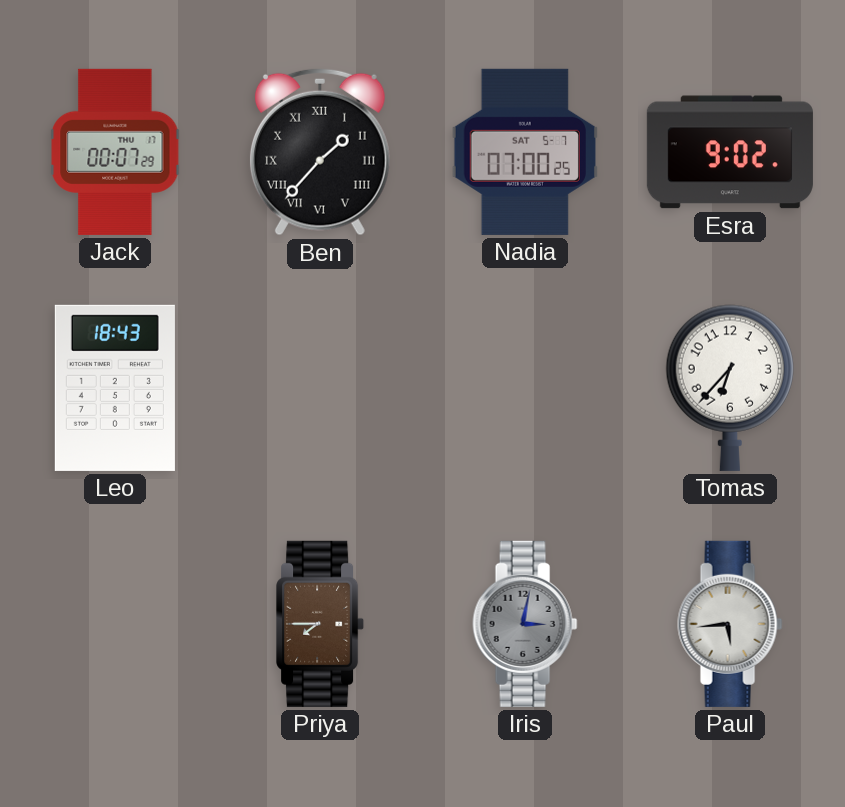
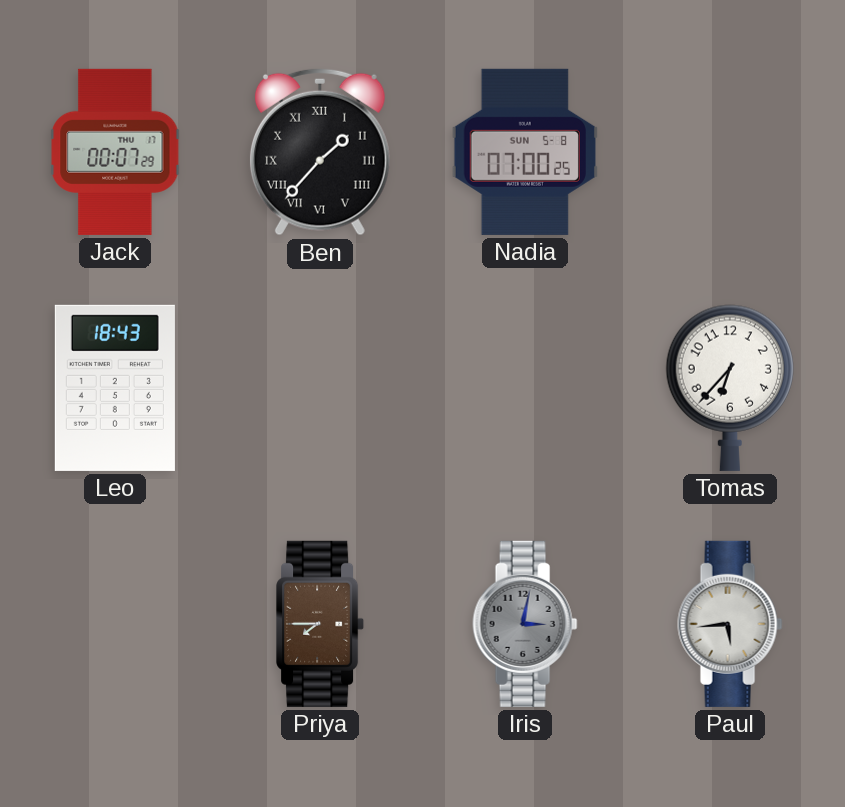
Nadia date: SAT 5-7 -> SUN 5-8 (524, 152)
Esra: 9:02 -> none (730, 152)
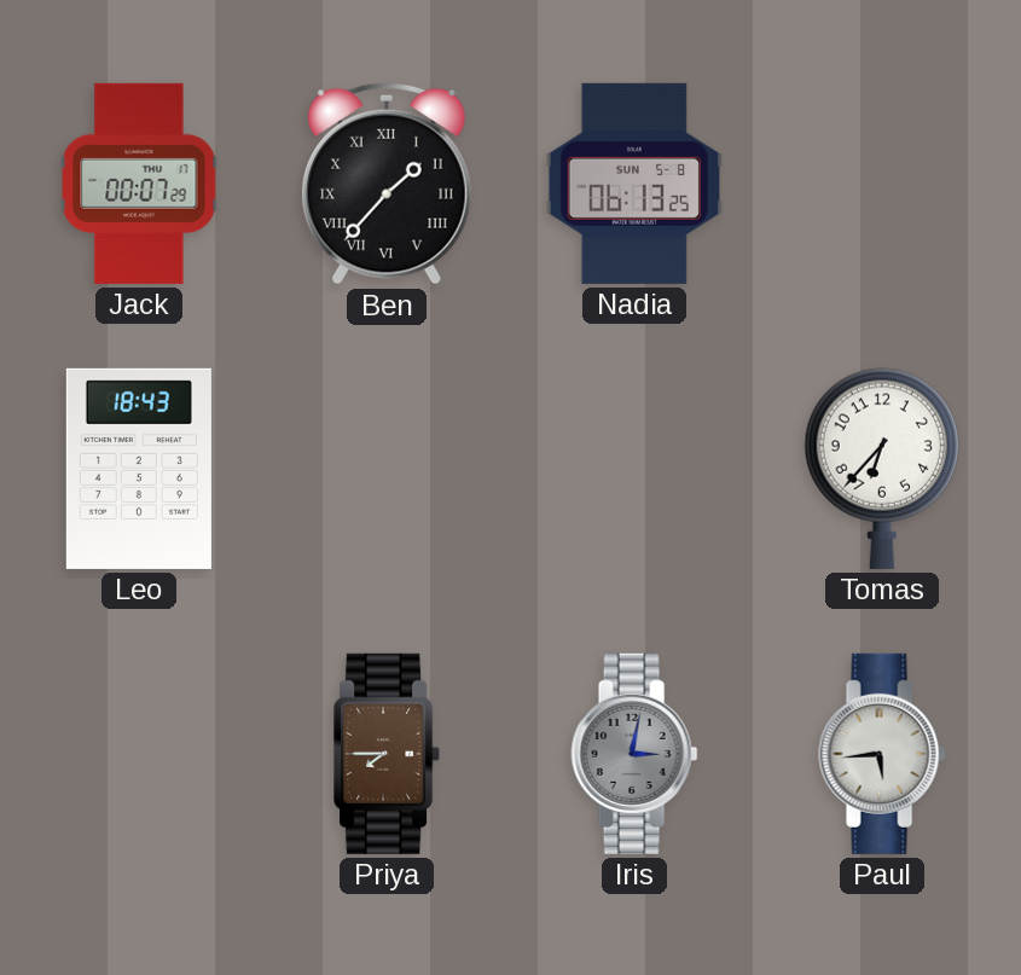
Nadia: 07:00 -> 06:13 (633, 184)
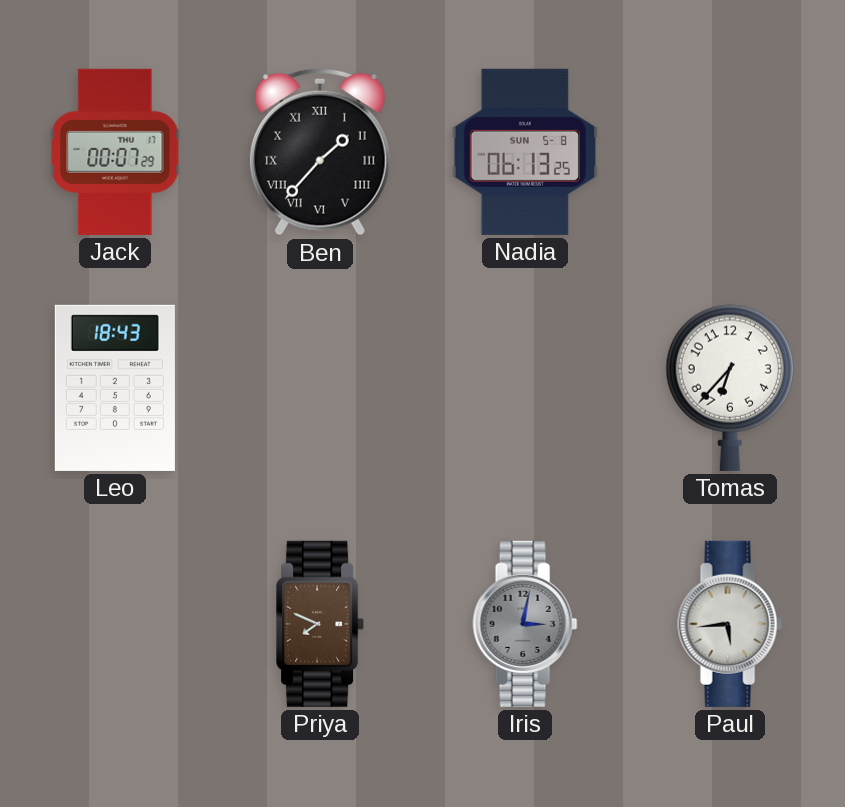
Priya: 7:45 -> 7:49 (321, 624)
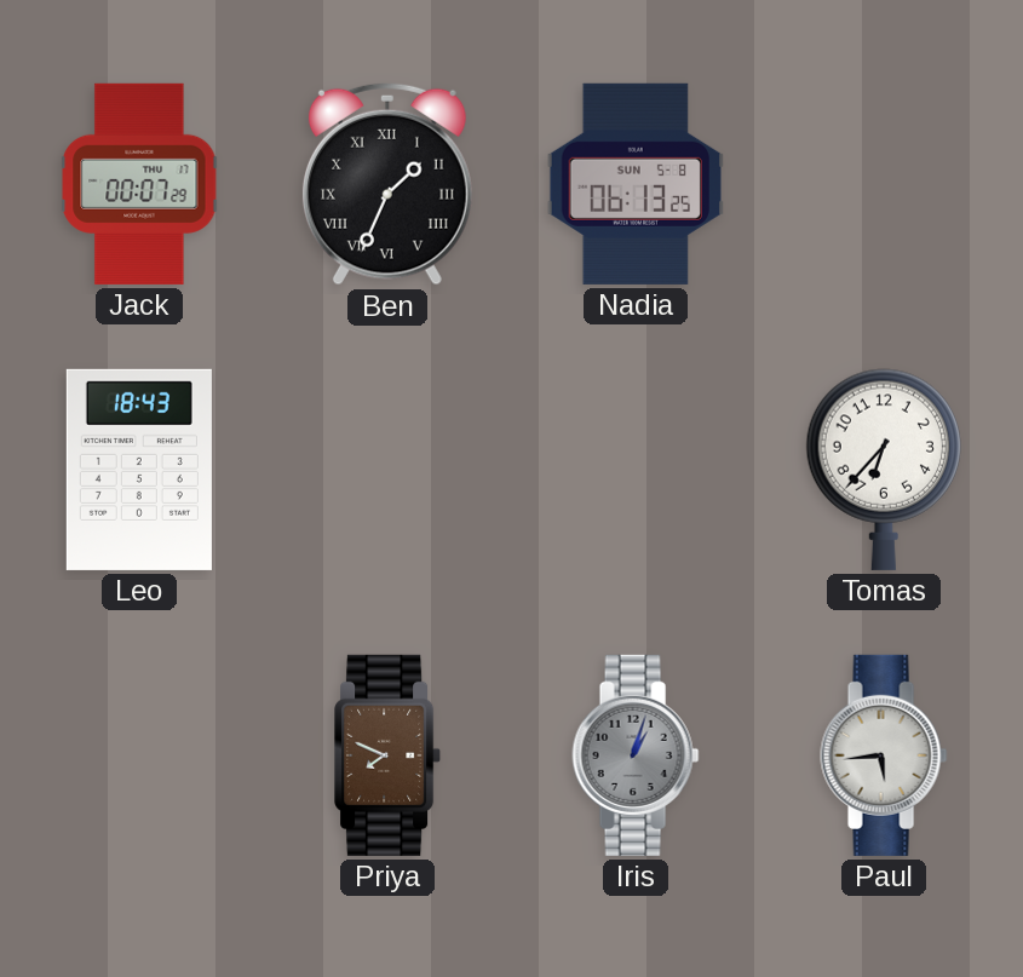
Ben: 1:37 -> 1:34 (387, 184)
Iris: 3:02 -> 1:03 (636, 755)
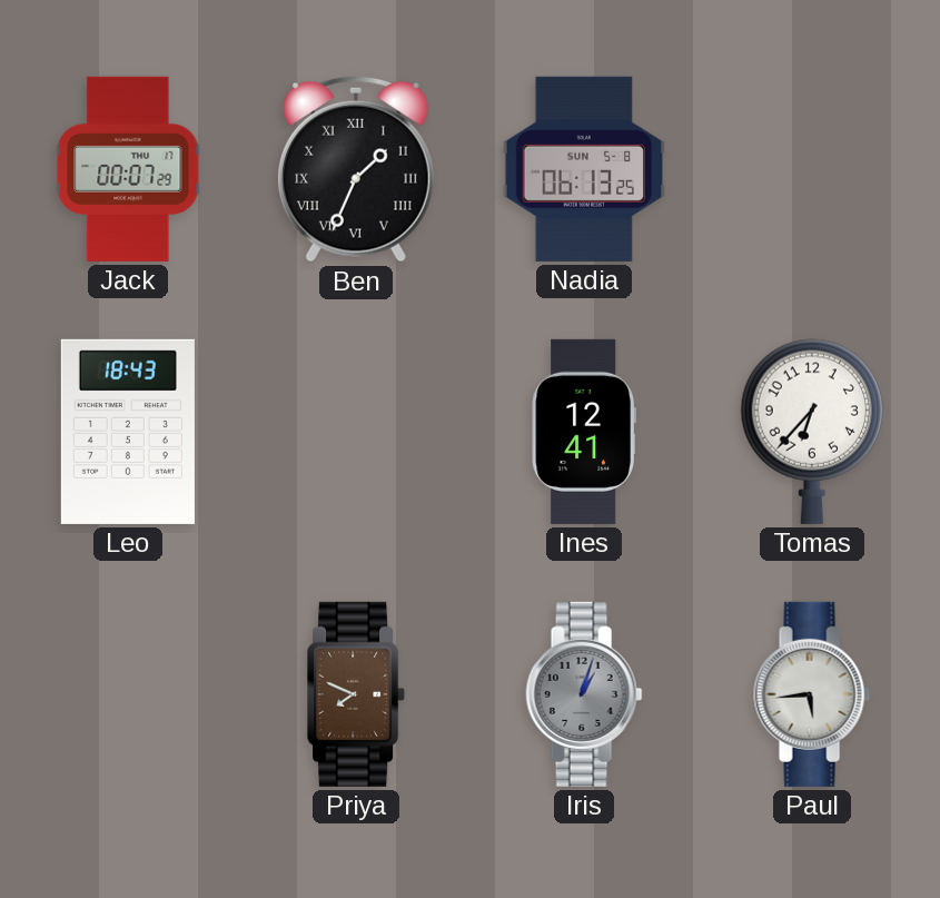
Ines: none -> 12:41 (583, 432)
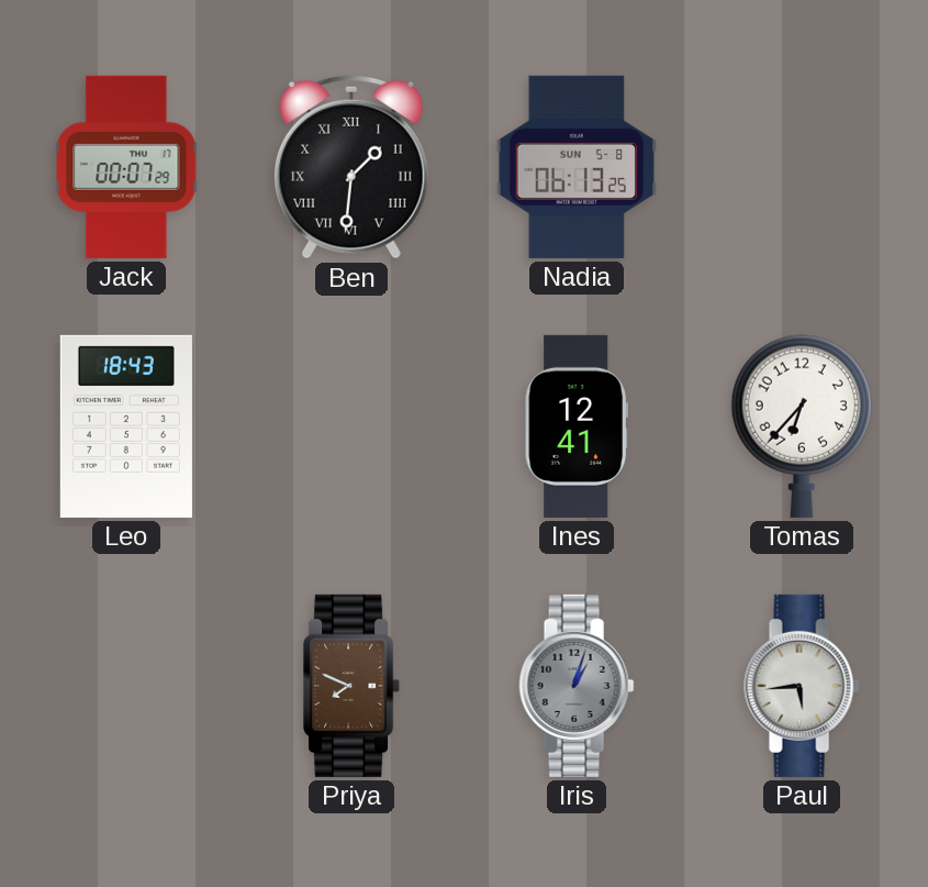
Ben: 1:34 -> 1:31 (351, 167)
